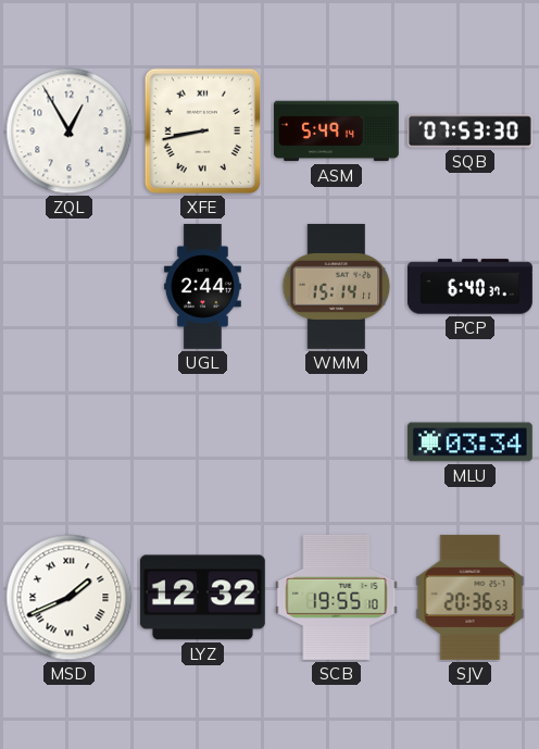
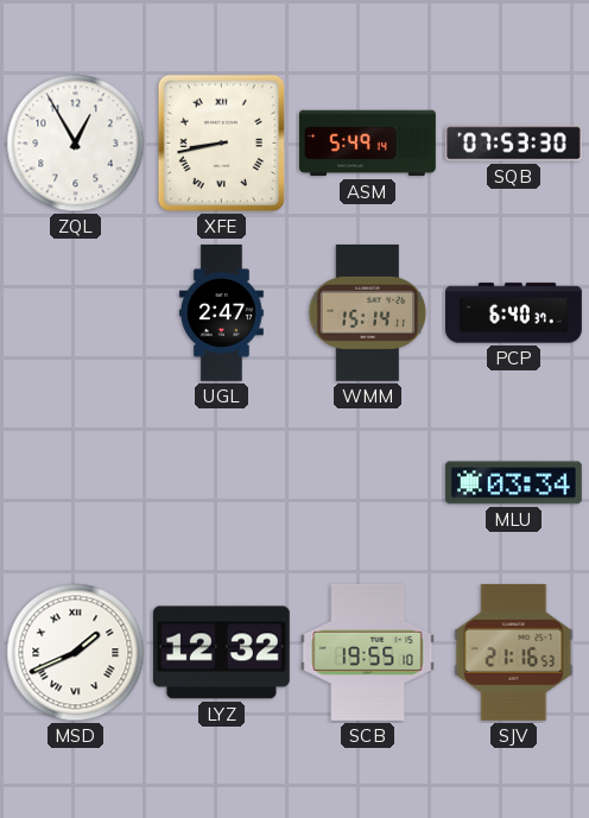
UGL: 2:44 -> 2:47 (221, 312)
SJV: 20:36 -> 21:16 (514, 652)
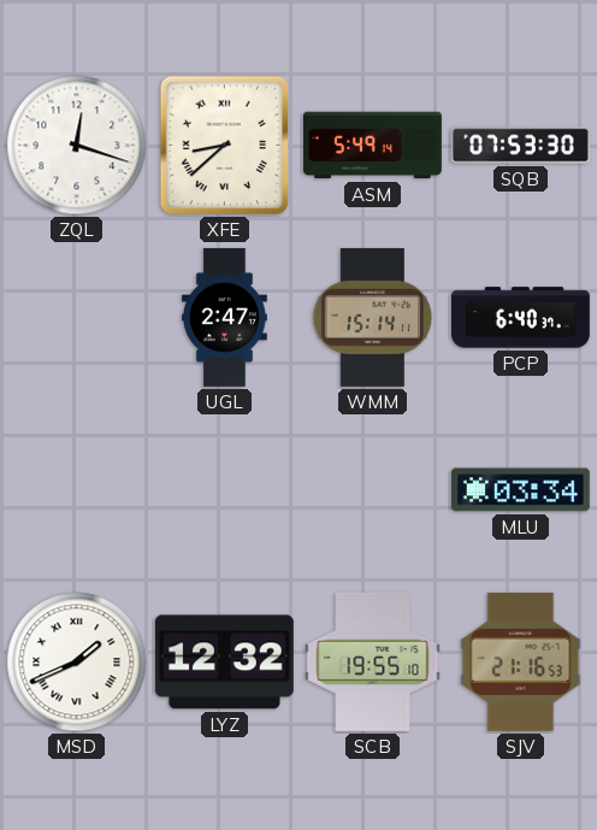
ZQL: 12:55 -> 12:18 (77, 146)
XFE: 8:43 -> 8:38 (224, 146)
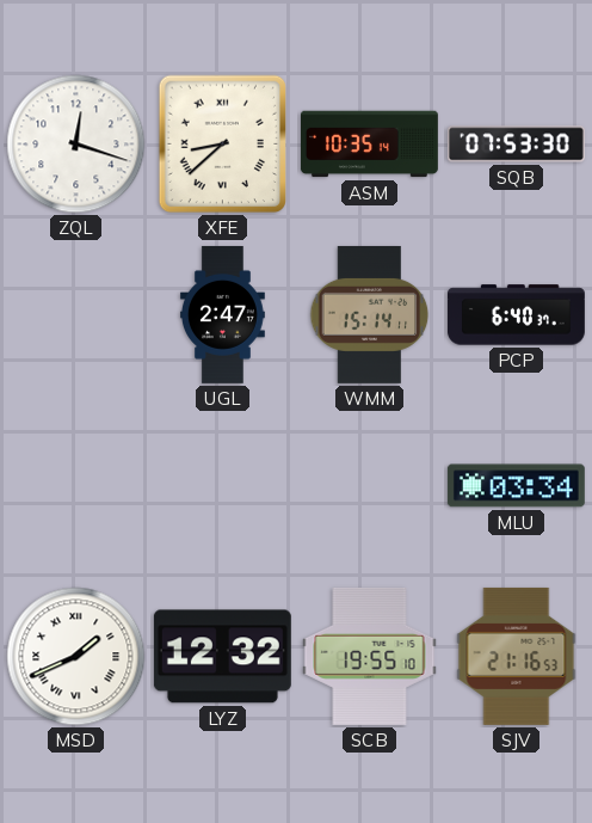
ASM: 5:49 -> 10:35 (369, 145)
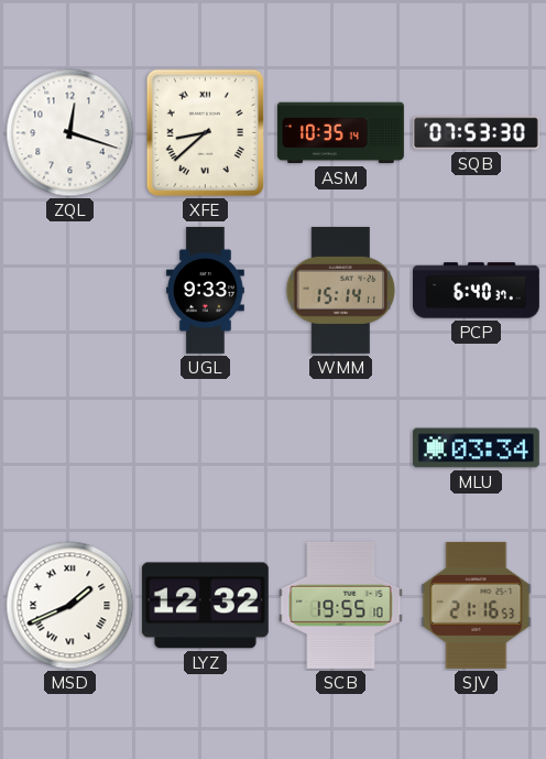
UGL: 2:47 -> 9:33 (205, 290)
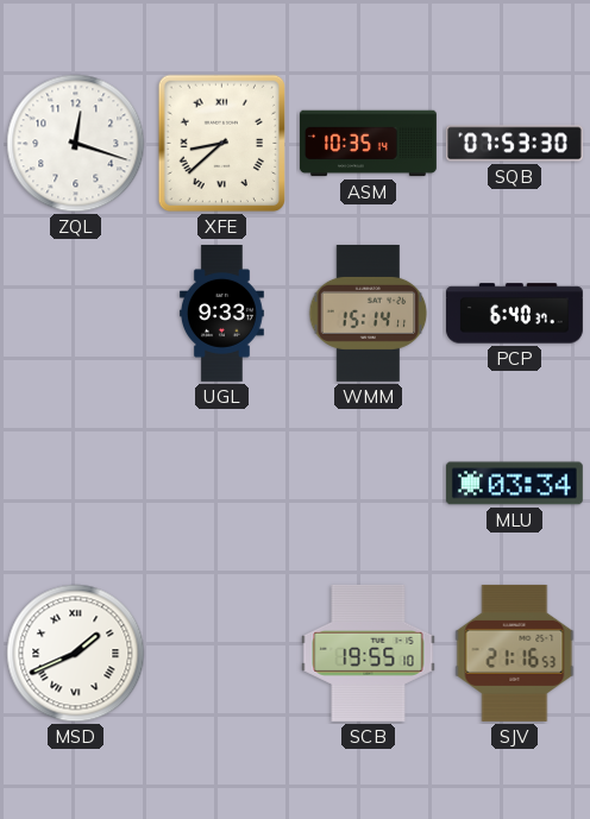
LYZ: 12:32 -> none (205, 606)
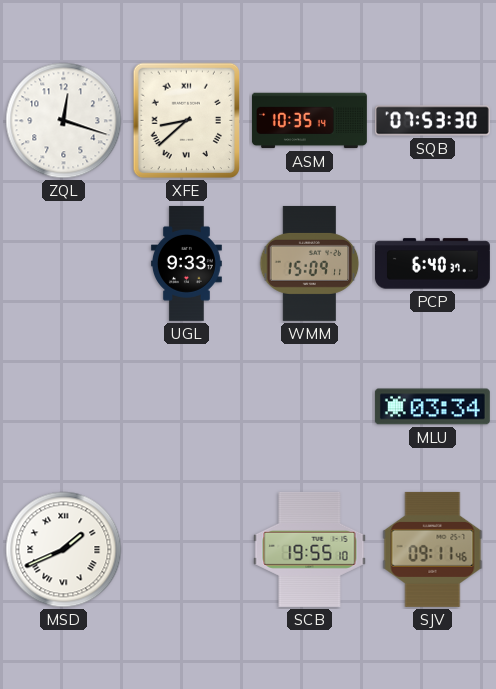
WMM: 15:14 -> 15:09 (310, 263)
SJV: 21:16 -> 09:11 (433, 549)
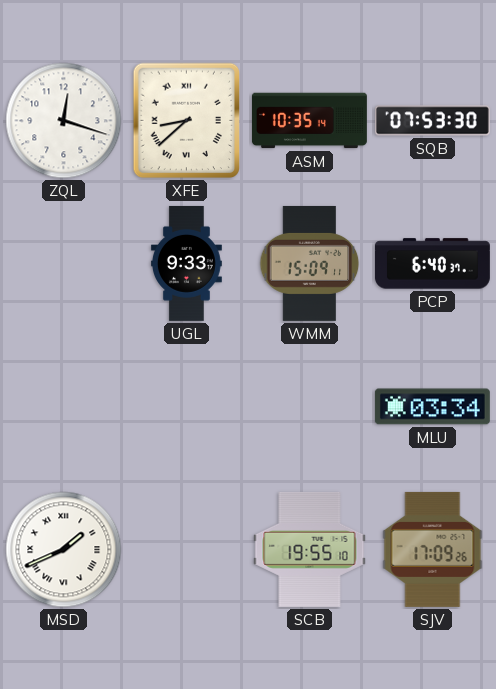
SJV: 09:11 -> 17:09 (433, 549)
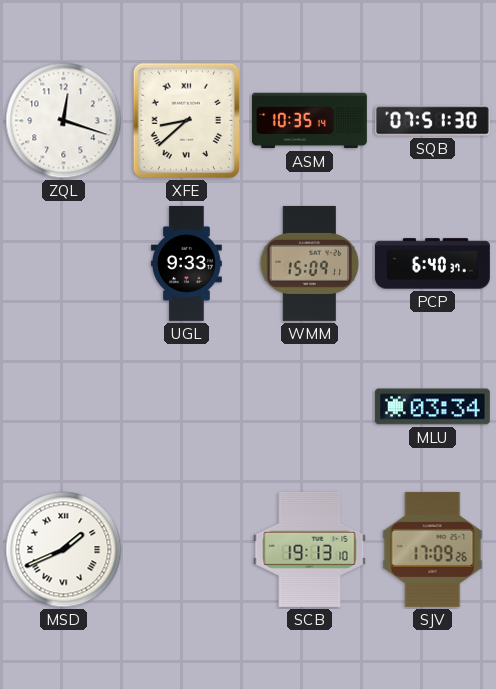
SQB: 07:53 -> 07:51 (432, 121)
SCB: 19:55 -> 19:13 (310, 549)
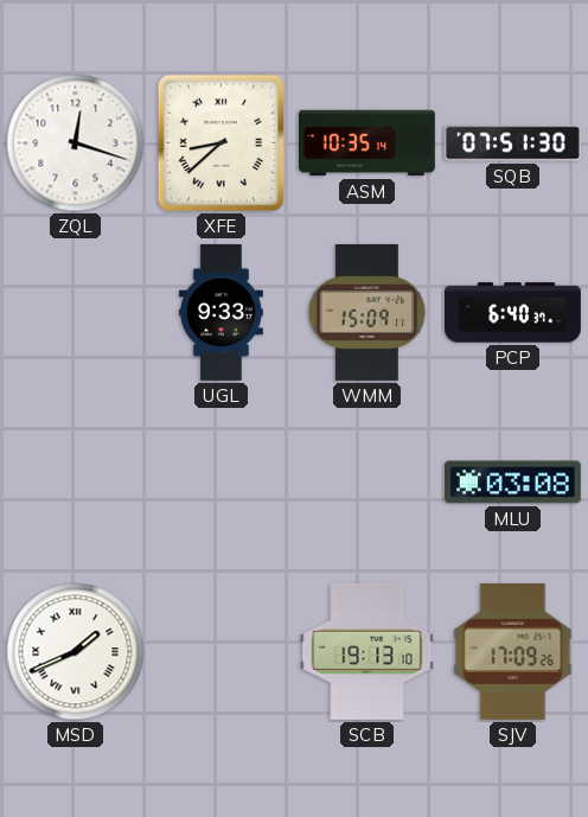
MLU: 03:34 -> 03:08 (512, 483)
